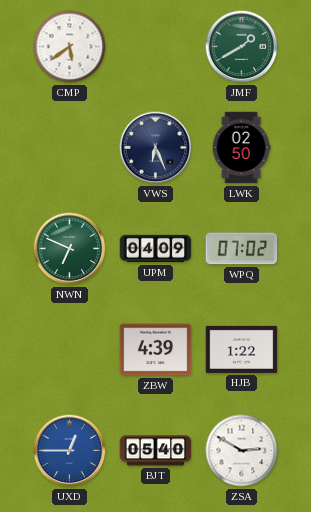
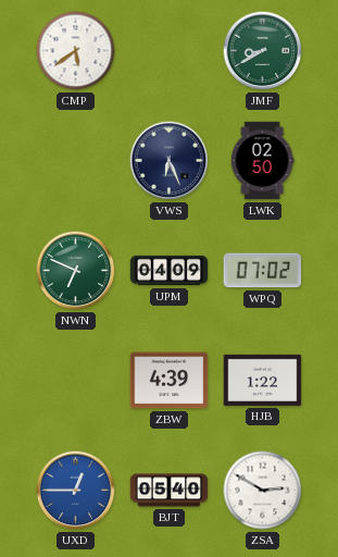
JMF: 1:40 -> 8:40 (263, 51)
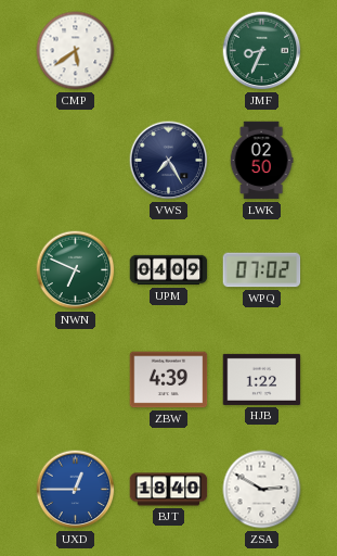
JMF: 8:40 -> 8:34 (262, 51)
VWS: 6:26 -> 7:25 (169, 161)
BJT: 05:40 -> 18:40 (169, 490)
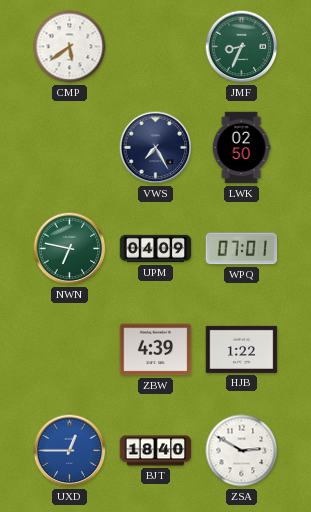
NWN: 6:49 -> 6:47 (70, 249)
WPQ: 07:02 -> 07:01 (242, 249)
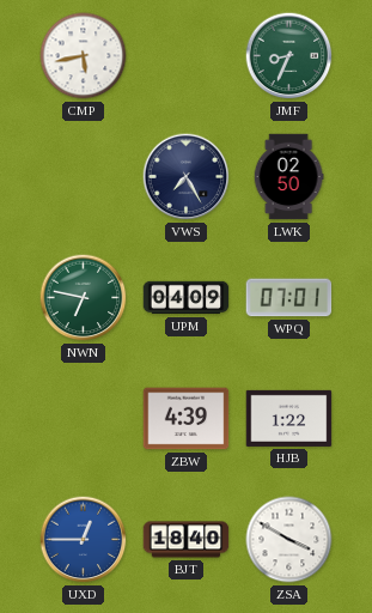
CMP: 5:39 -> 5:43 (84, 56)
ZSA: 2:50 -> 3:50 (289, 540)
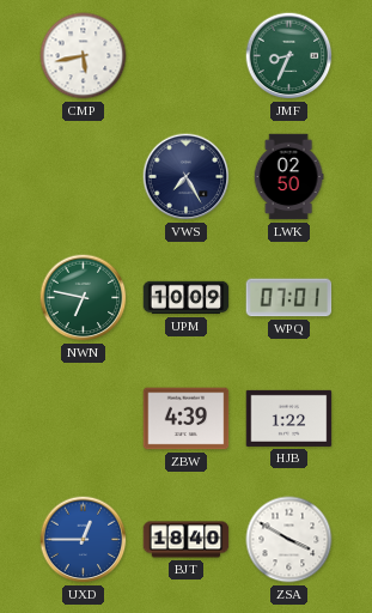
UPM: 04:09 -> 10:09 (187, 298)
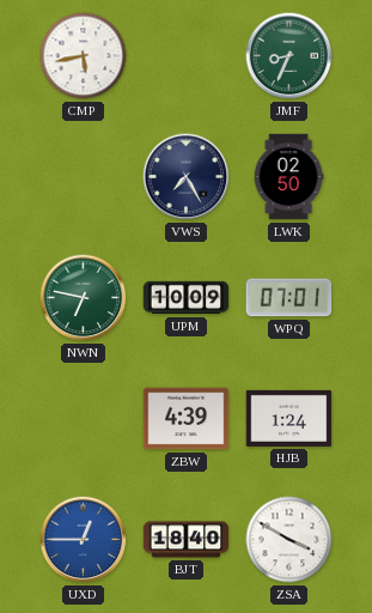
HJB: 1:22 -> 1:24 (289, 418)
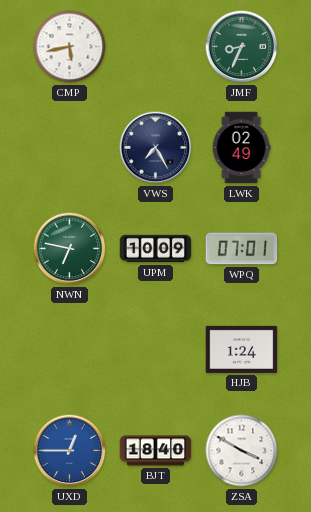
LWK: 02:50 -> 02:49 (241, 148)
ZBW: 4:39 -> none (187, 419)
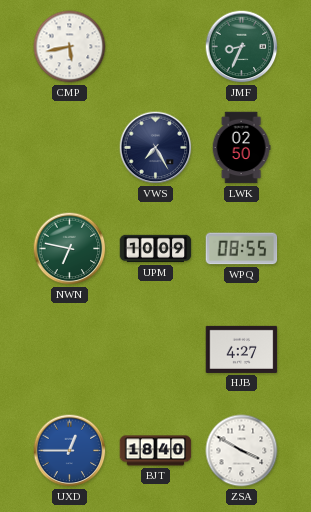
LWK: 02:49 -> 02:50 (241, 148)
WPQ: 07:01 -> 08:55 (242, 249)
HJB: 1:24 -> 4:27 (242, 349)
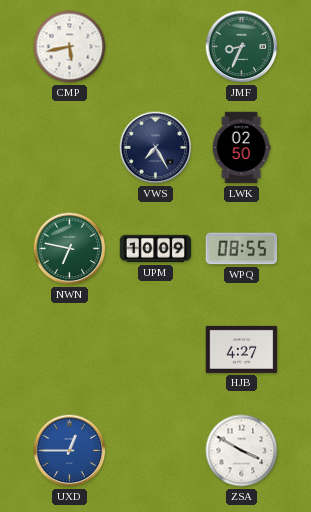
BJT: 18:40 -> none (156, 451)
